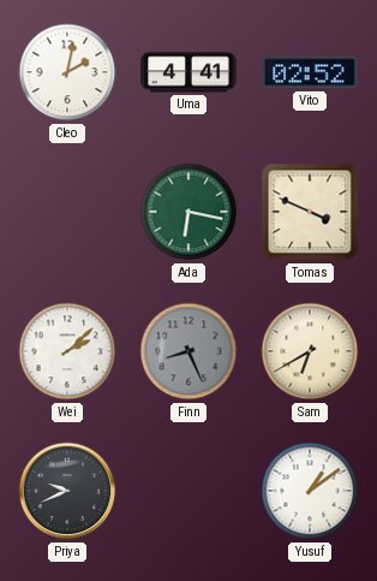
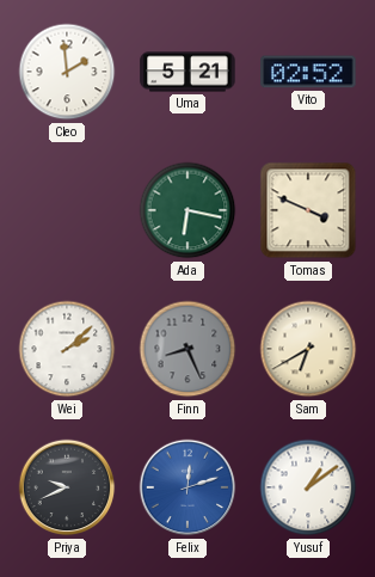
Cleo: 2:02 -> 1:59 (67, 72)
Uma: 4:41 -> 5:21 (187, 72)
Felix: none -> 12:12 (187, 487)
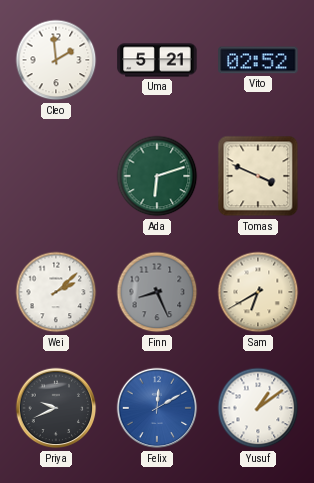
Ada: 6:17 -> 6:12 (157, 176)
Felix: 12:12 -> 12:10 (157, 408)
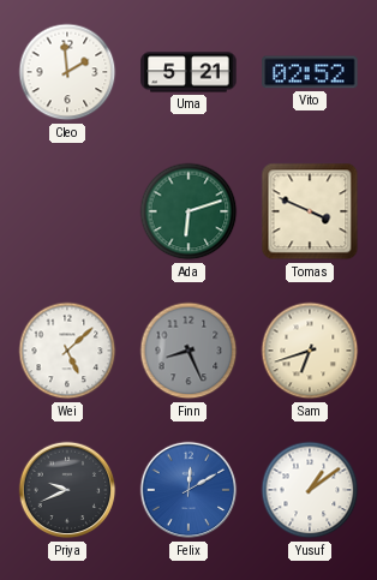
Wei: 2:08 -> 5:08 (67, 351)
Sam: 6:40 -> 6:42 (310, 351)
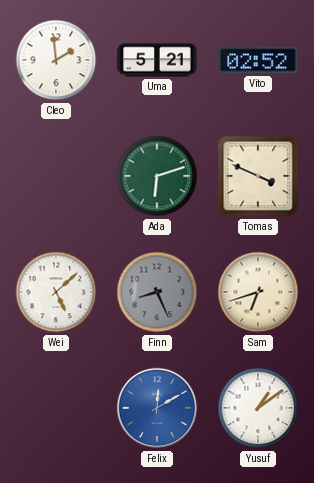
Priya: 9:41 -> none (67, 490)
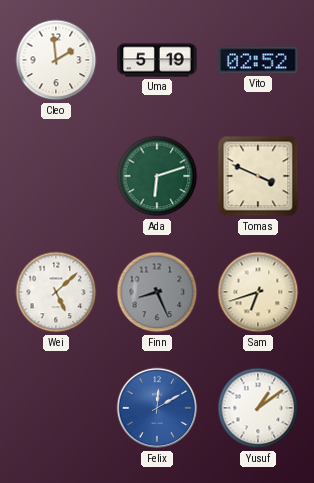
Uma: 5:21 -> 5:19 (157, 60)
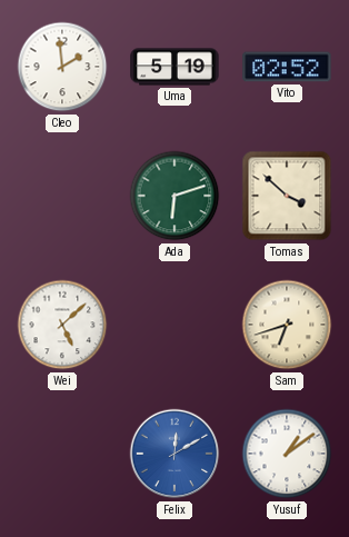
Tomas: 3:49 -> 3:52 (287, 196)
Finn: 8:26 -> none (157, 292)
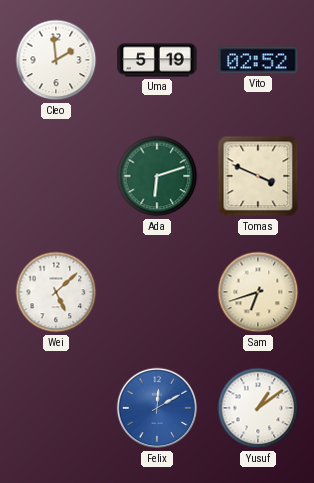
Tomas: 3:52 -> 3:49 (258, 176)
